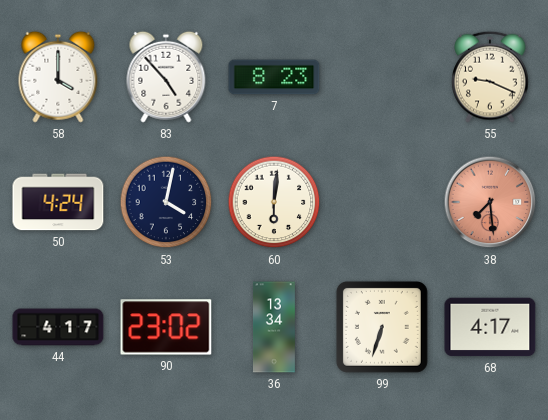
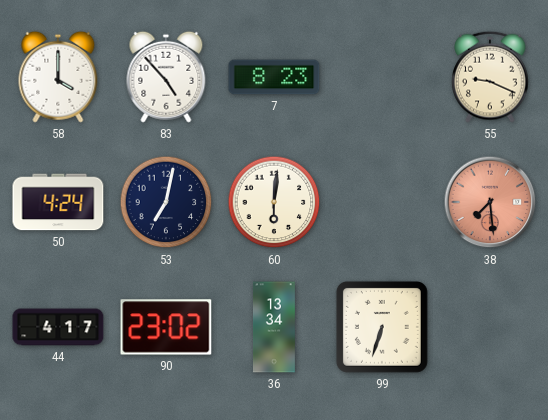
53: 4:02 -> 7:02 (166, 202)
68: 4:17 -> none (490, 327)
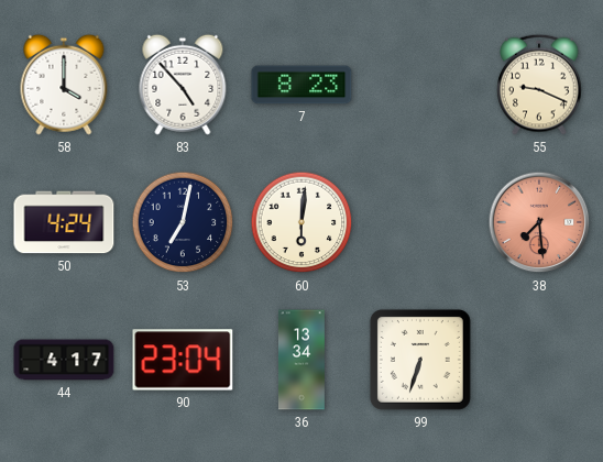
90: 23:02 -> 23:04 (183, 360)
